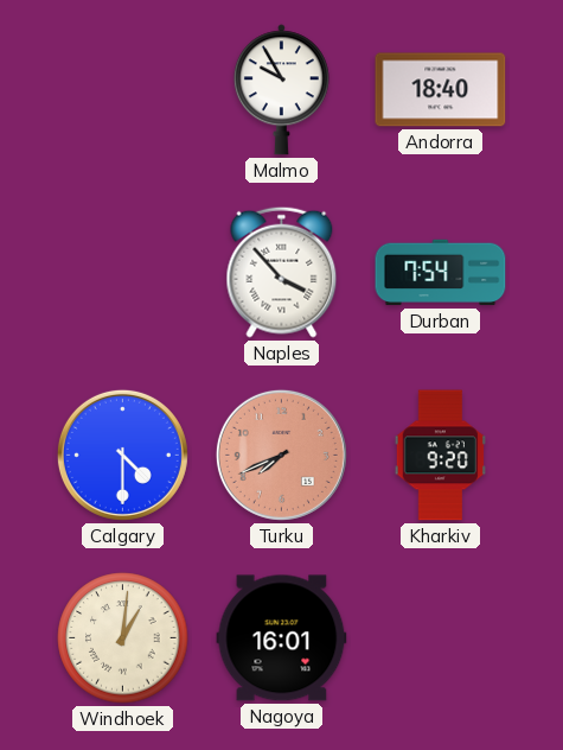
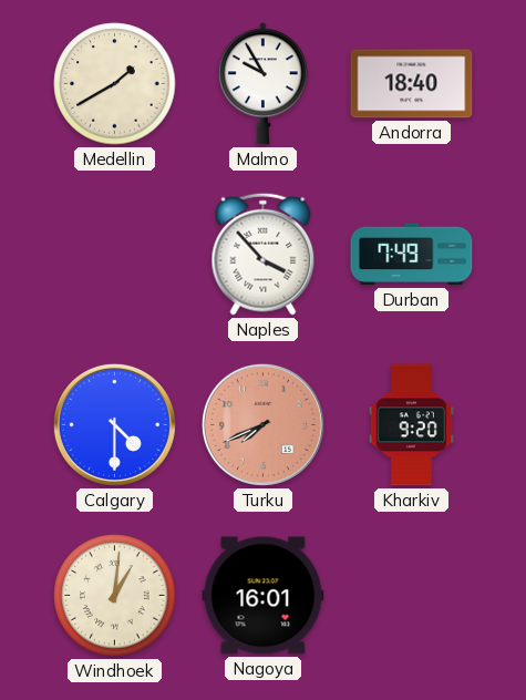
Medellin: none -> 1:40 (115, 84)
Durban: 7:54 -> 7:49 (412, 255)
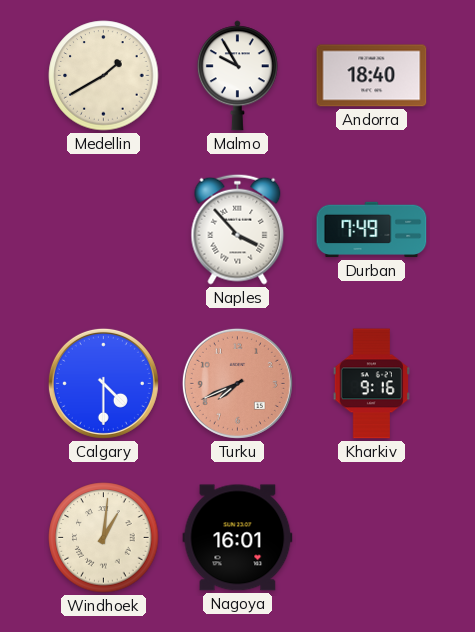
Kharkiv: 9:20 -> 9:16 (371, 384)
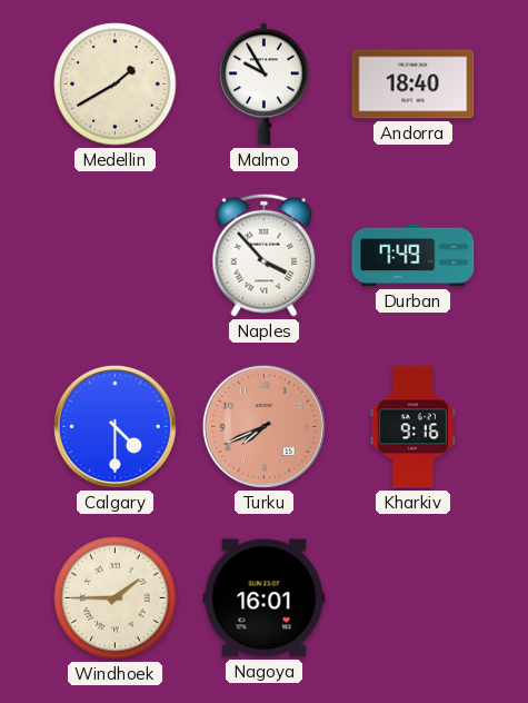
Windhoek: 1:01 -> 1:45 (116, 598)
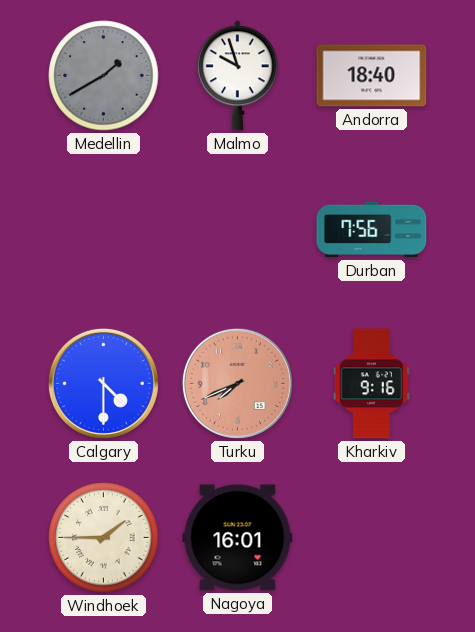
Medellin dial: cream -> grey (104, 76)
Malmo: 9:55 -> 9:57 (237, 76)
Naples: 3:53 -> none (265, 255)
Durban: 7:49 -> 7:56 (372, 230)
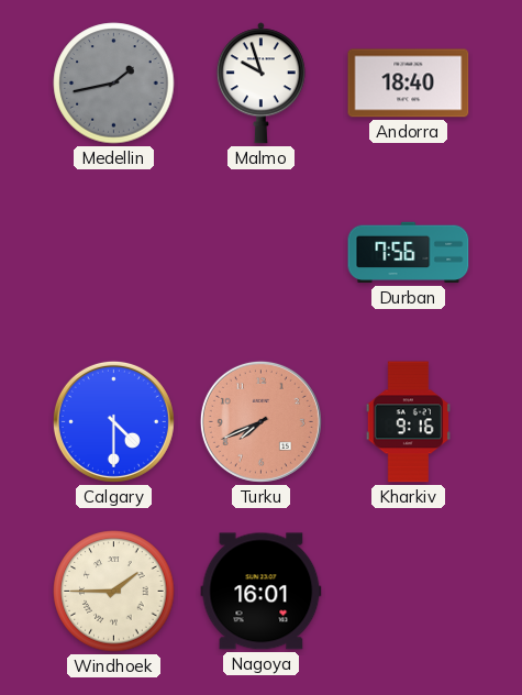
Medellin: 1:40 -> 1:43 (114, 84)
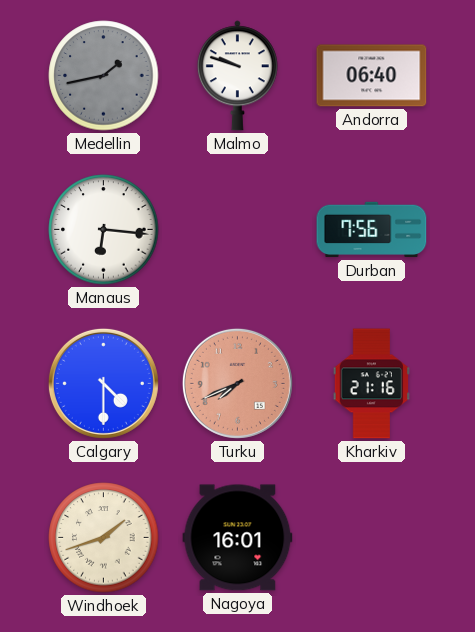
Malmo: 9:57 -> 9:48 (237, 76)
Andorra: 18:40 -> 06:40 (372, 76)
Manaus: none -> 6:16 (104, 230)
Kharkiv: 9:16 -> 21:16 (371, 384)
Windhoek: 1:45 -> 1:42 (104, 538)
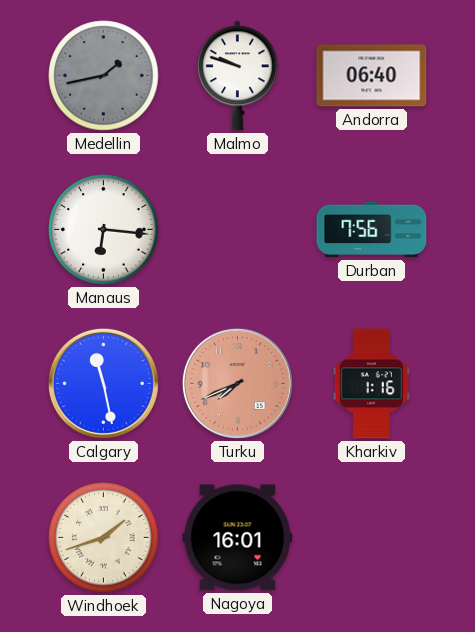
Calgary: 4:30 -> 11:28 (103, 383)
Kharkiv: 21:16 -> 1:16 (371, 384)
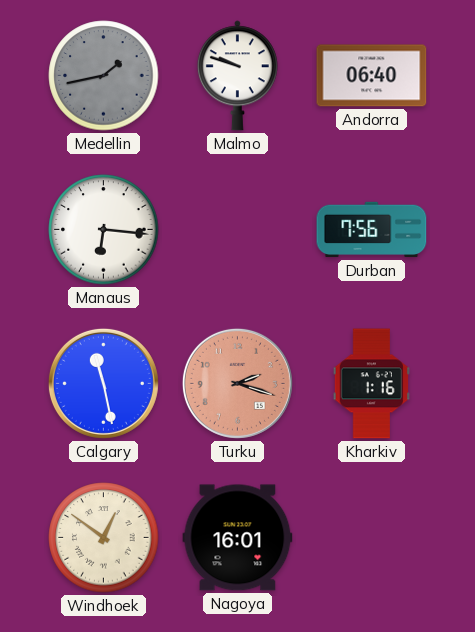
Turku: 7:41 -> 2:18 (237, 383)
Windhoek: 1:42 -> 12:51 (104, 538)
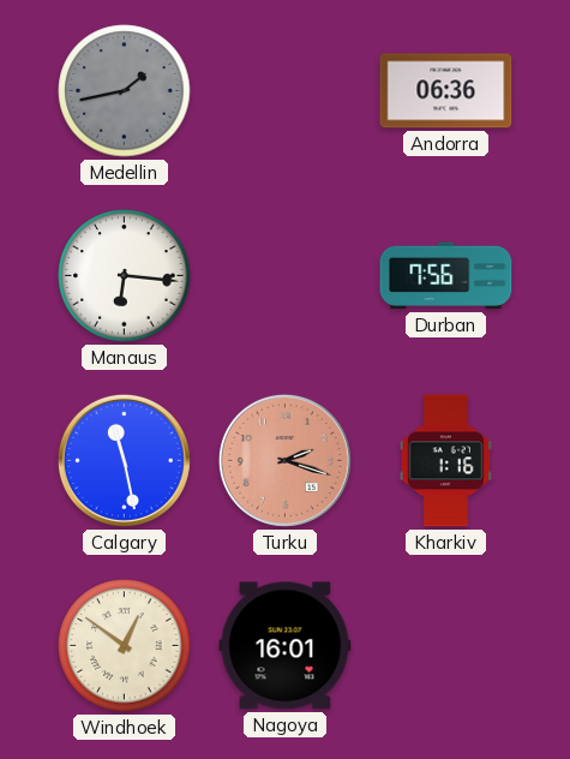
Malmo: 9:48 -> none (237, 76)
Andorra: 06:40 -> 06:36 (446, 91)
